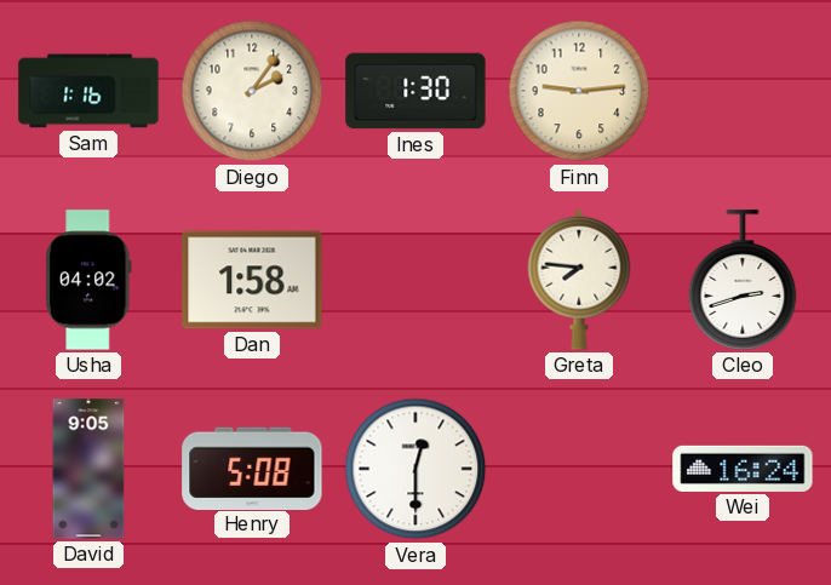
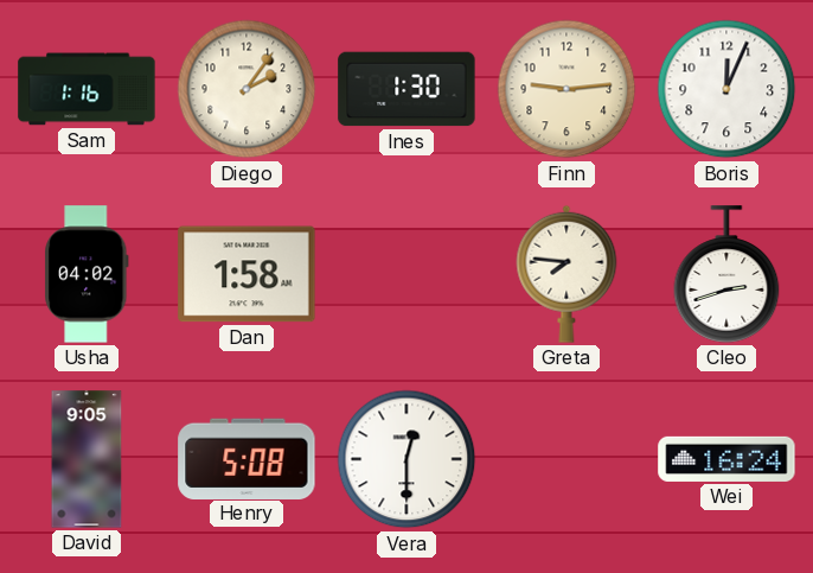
Boris: none -> 12:04 (726, 89)
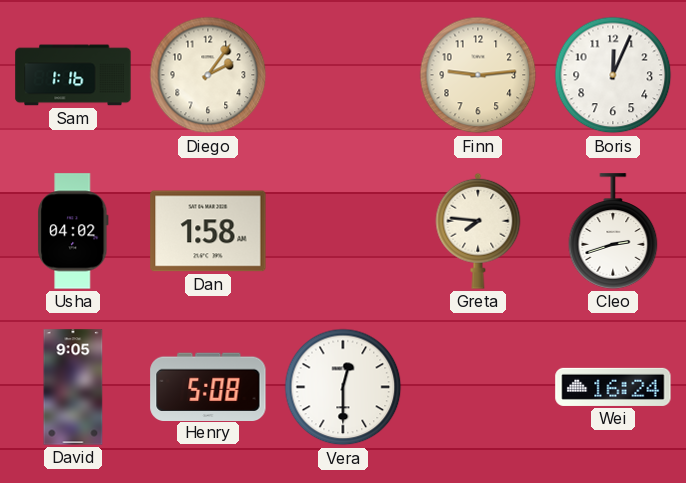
Ines: 1:30 -> none (406, 89)
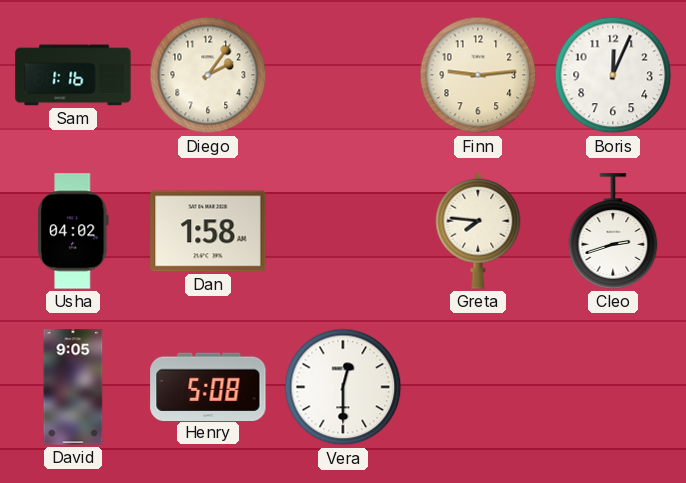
Wei: 16:24 -> none (613, 387)
